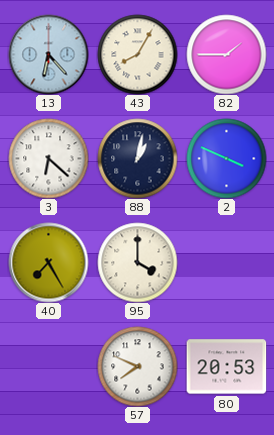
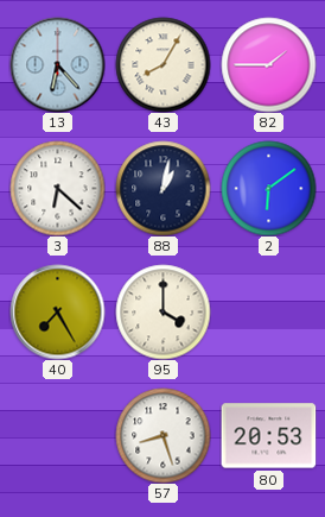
2: 3:49 -> 6:09 (268, 188)
57: 7:49 -> 8:27 (162, 435)
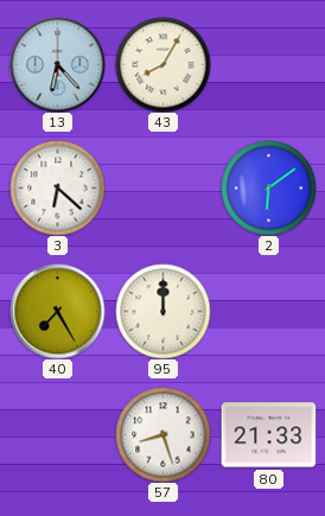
82: 1:45 -> none (268, 64)
88: 1:02 -> none (162, 188)
95: 4:00 -> 12:00 (162, 311)
80: 20:53 -> 21:33 (268, 435)
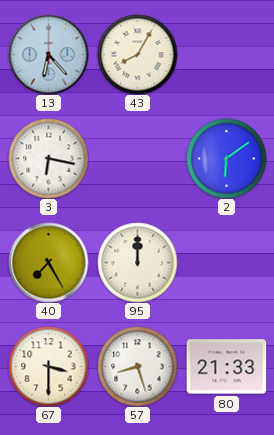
3: 6:22 -> 6:17 (48, 158)
67: none -> 3:30 (48, 366)
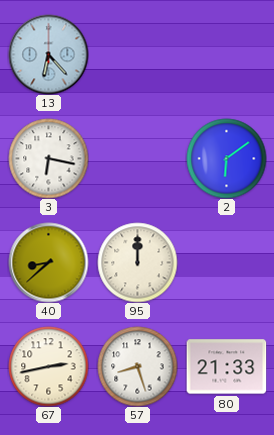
43: 8:05 -> none (137, 54)
40: 7:25 -> 8:38 (48, 262)
67: 3:30 -> 2:43 (48, 366)
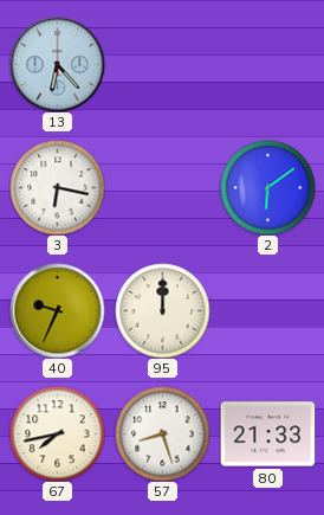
40: 8:38 -> 9:34 (57, 310)
67: 2:43 -> 7:43 (57, 433)
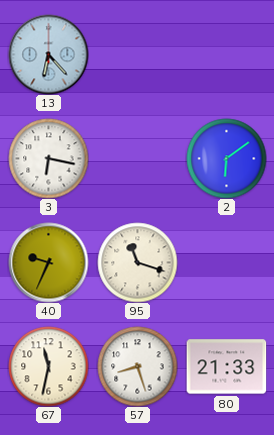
95: 12:00 -> 11:18 (137, 262)
67: 7:43 -> 11:32 (48, 366)
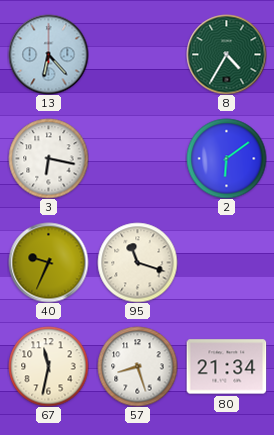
8: none -> 4:35 (226, 54)
80: 21:33 -> 21:34 (226, 367)
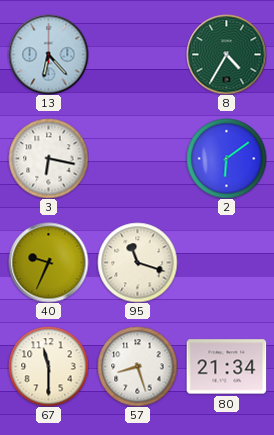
67: 11:32 -> 11:30 (48, 366)
